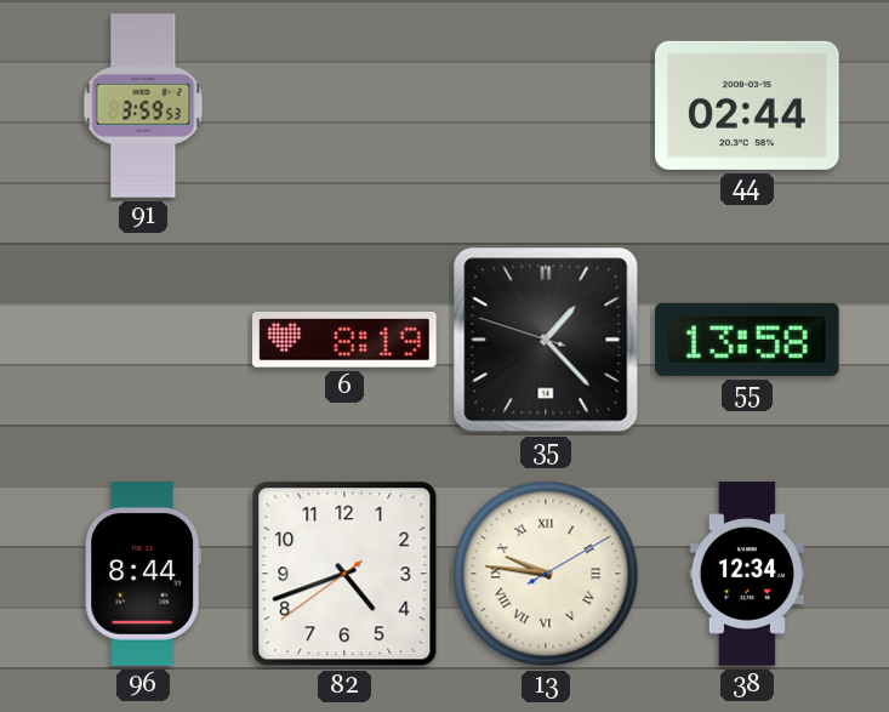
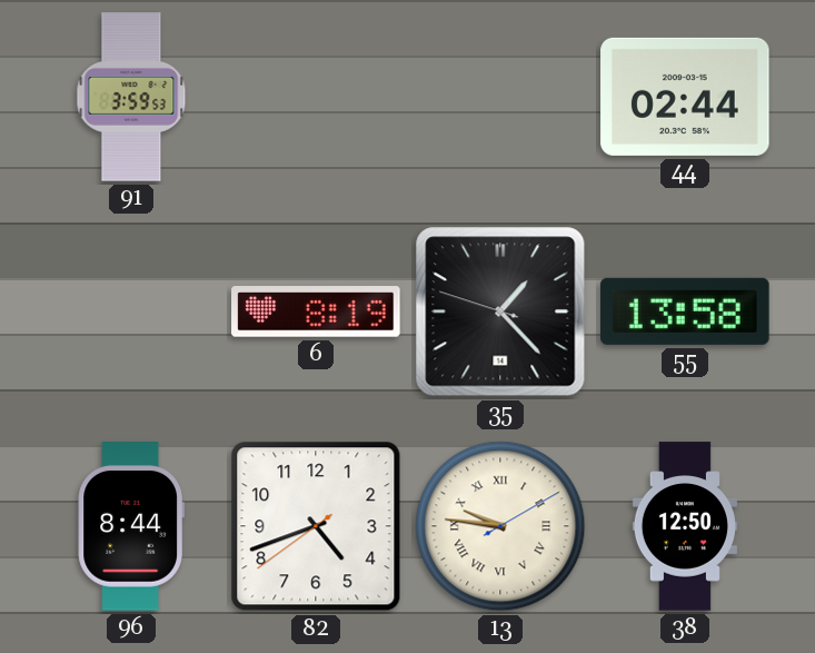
38: 12:34 -> 12:50 (685, 526)
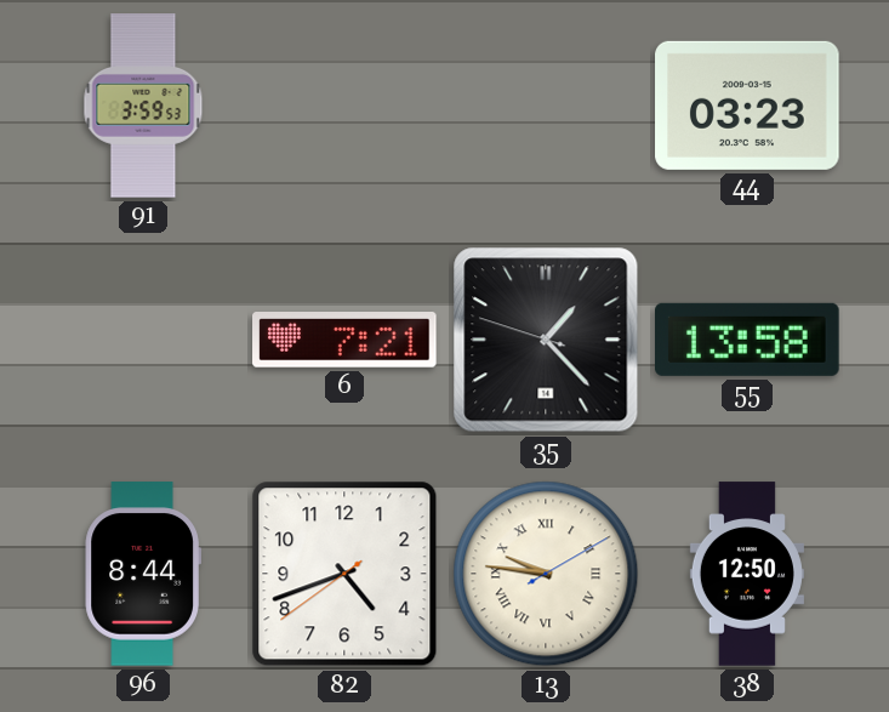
44: 02:44 -> 03:23 (747, 106)
6: 8:19 -> 7:21 (344, 341)
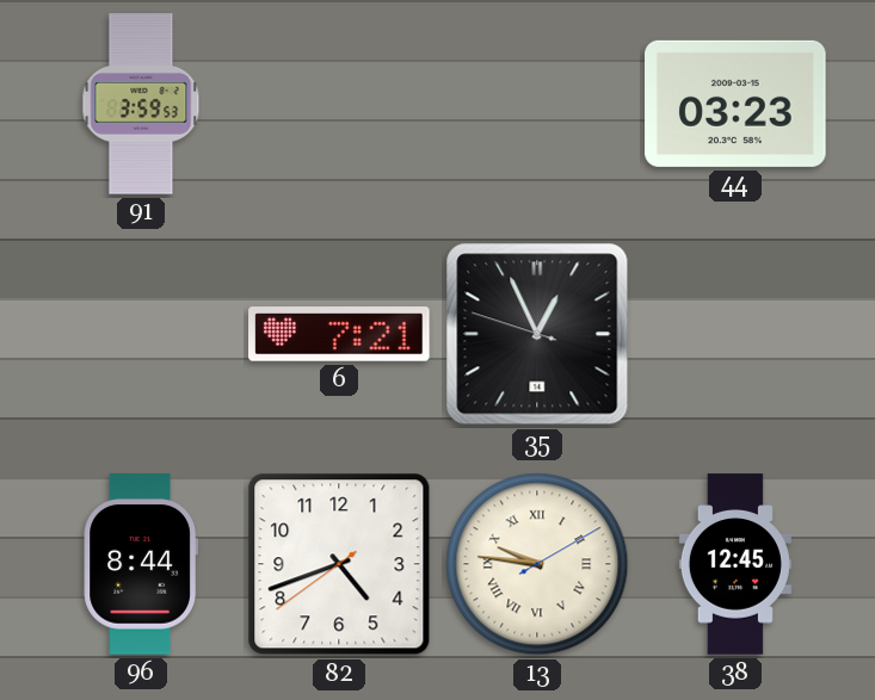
35: 1:22 -> 12:55 (537, 334)
55: 13:58 -> none (748, 340)
38: 12:50 -> 12:45 (735, 564)
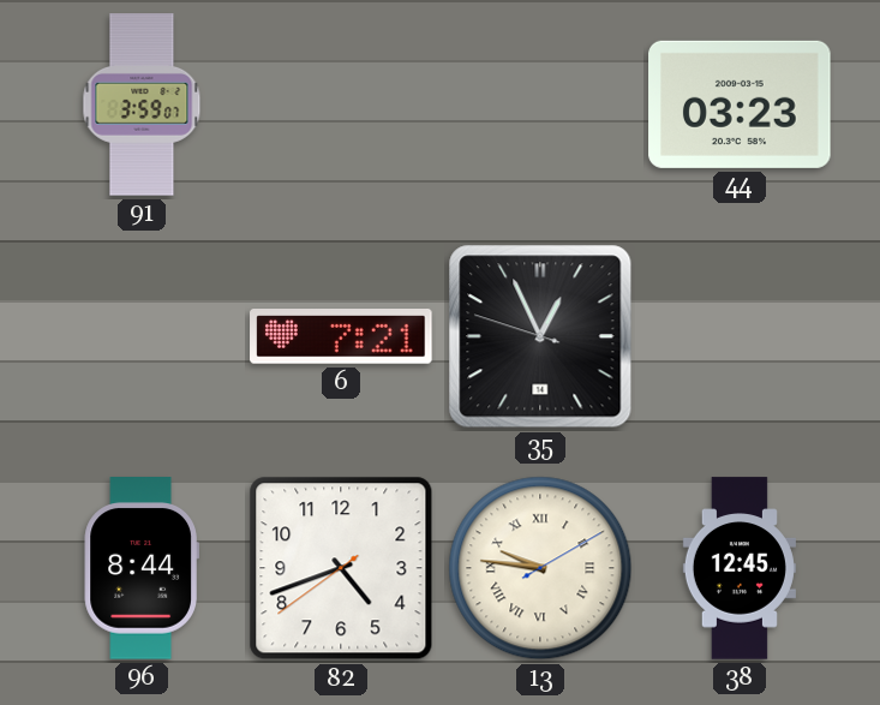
91: 3:59:53 -> 3:59:07 (142, 104)
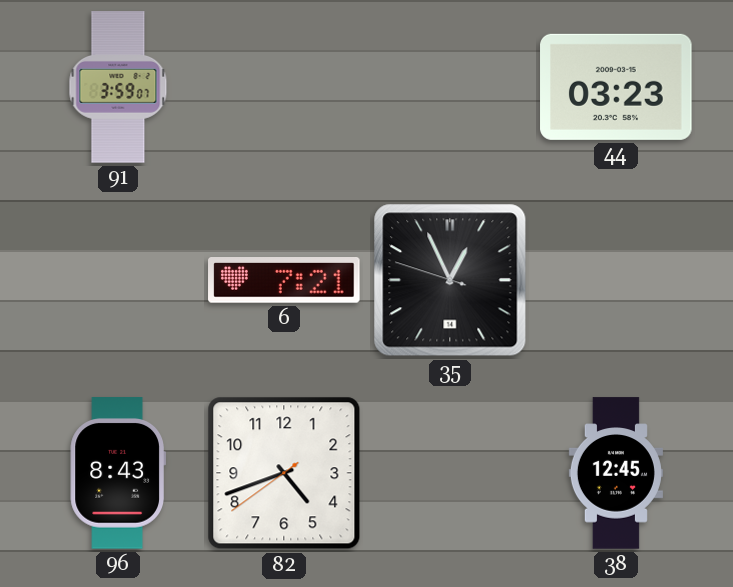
96: 8:44 -> 8:43 (117, 473)
13: 9:46 -> none (540, 568)
